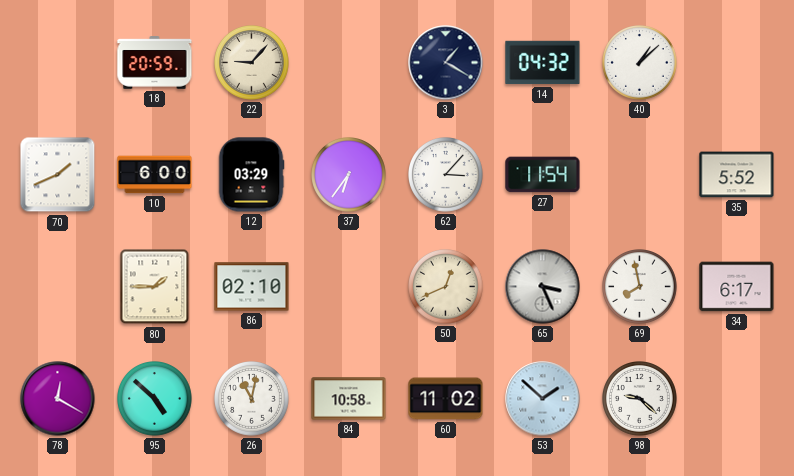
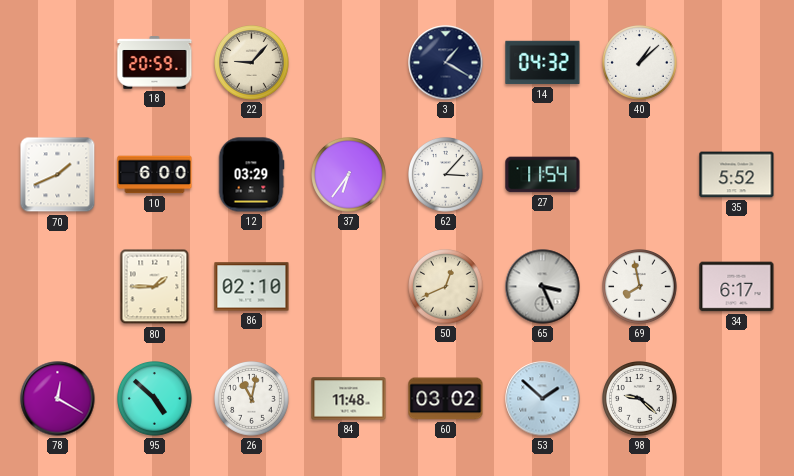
84: 10:58 -> 11:48 (349, 399)
60: 11:02 -> 03:02 (446, 399)
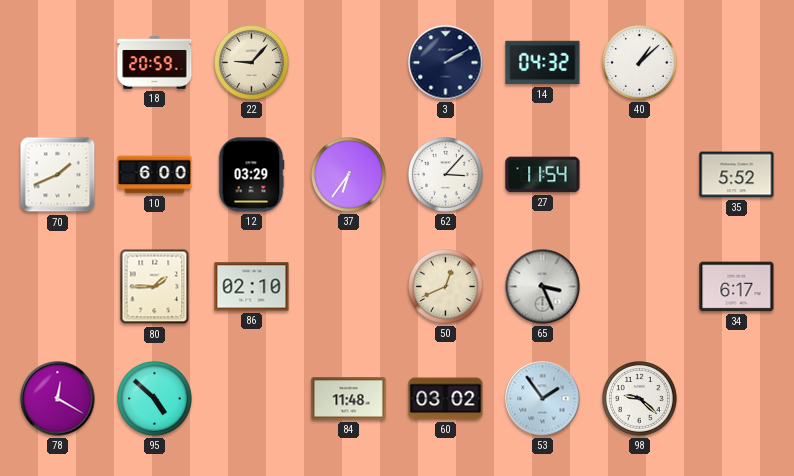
3: 1:20 -> 2:10 (446, 63)
69: 7:58 -> none (640, 287)
26: 11:02 -> none (252, 399)
53: 1:52 -> 1:54 (543, 399)
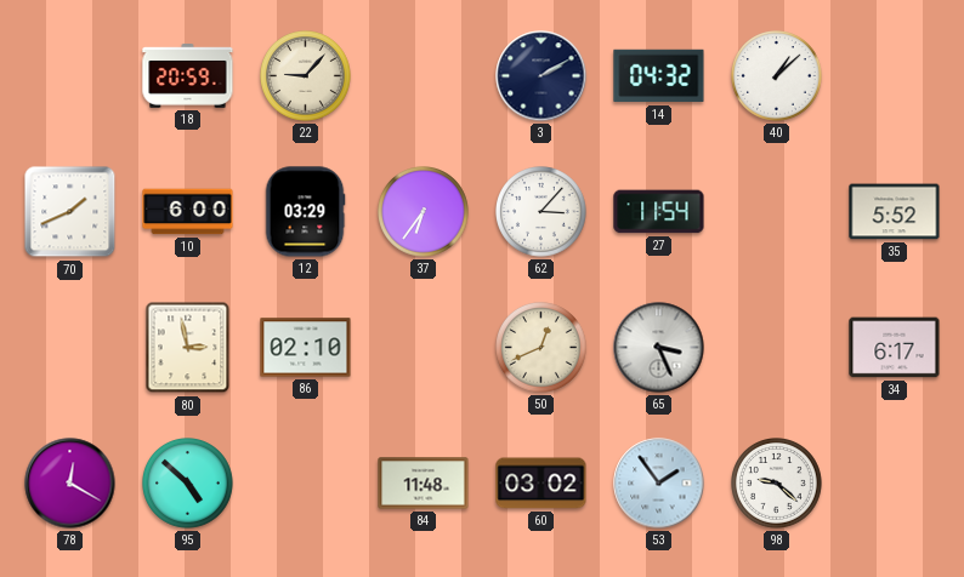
80: 1:45 -> 2:58 (188, 348)
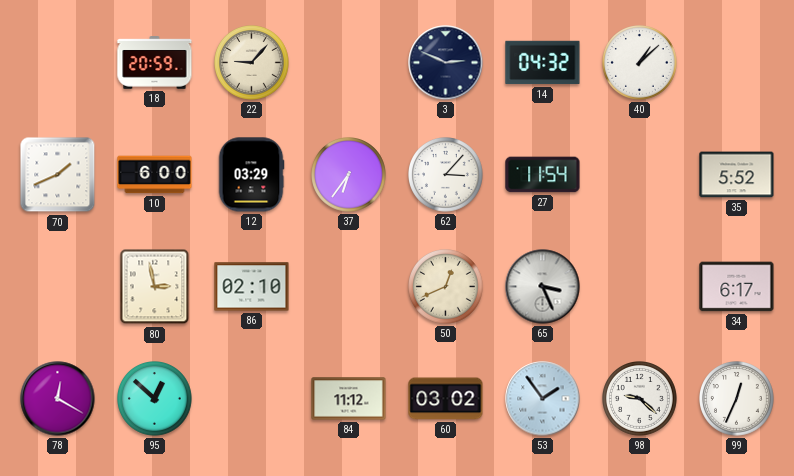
3: 2:10 -> 2:49 (446, 63)
95: 4:52 -> 12:52 (155, 399)
84: 11:48 -> 11:12 (349, 399)
99: none -> 12:34 (737, 399)
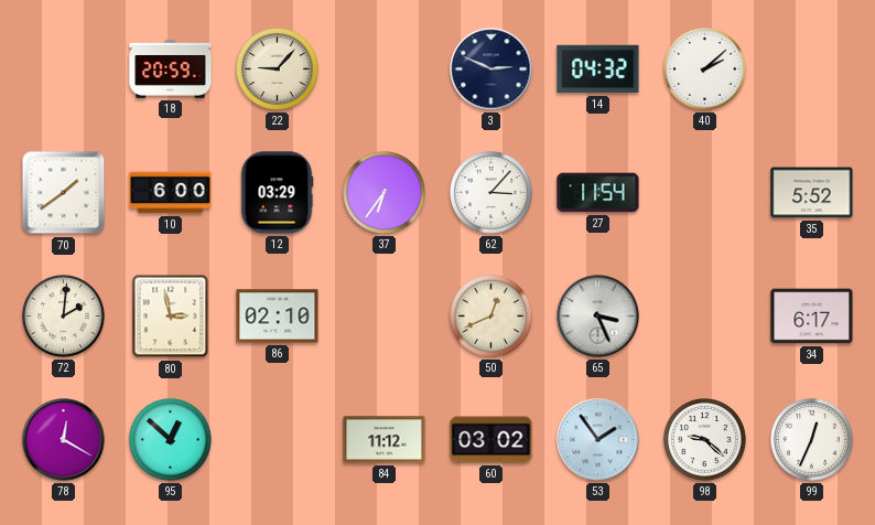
40: 1:08 -> 2:08 (705, 69)
70: 1:41 -> 1:39 (64, 193)
72: none -> 2:01 (64, 317)
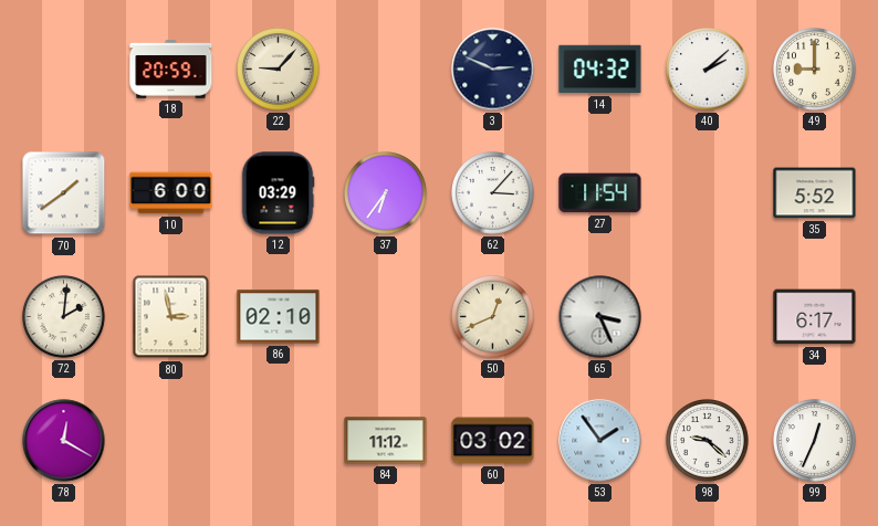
49: none -> 9:00 (815, 70)
95: 12:52 -> none (171, 440)
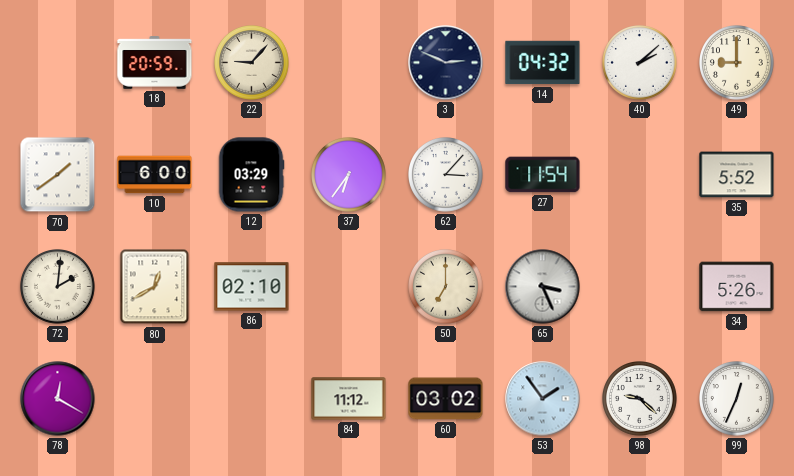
80: 2:58 -> 12:40 (155, 287)
50: 12:41 -> 7:00 (446, 287)
34: 6:17 -> 5:26 (737, 287)
